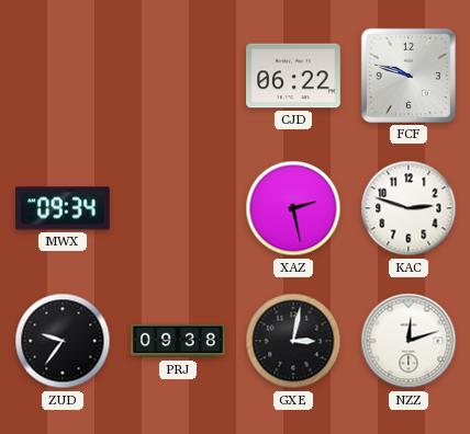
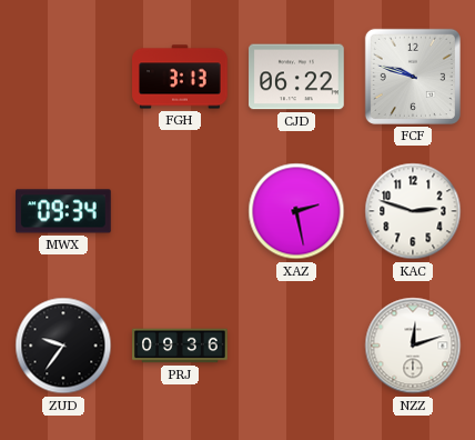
FGH: none -> 3:13 (180, 77)
PRJ: 09:38 -> 09:36 (180, 346)
GXE: 3:02 -> none (293, 341)
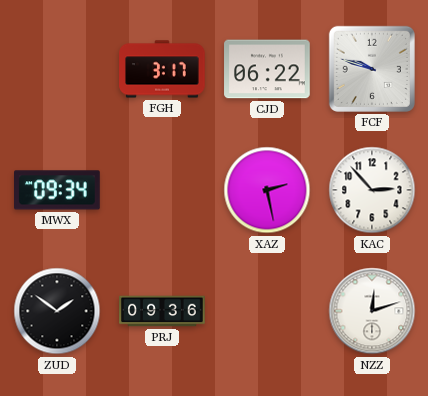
FGH: 3:13 -> 3:17 (162, 69)
KAC: 2:48 -> 2:53 (372, 190)
ZUD: 9:36 -> 1:51 (57, 311)
